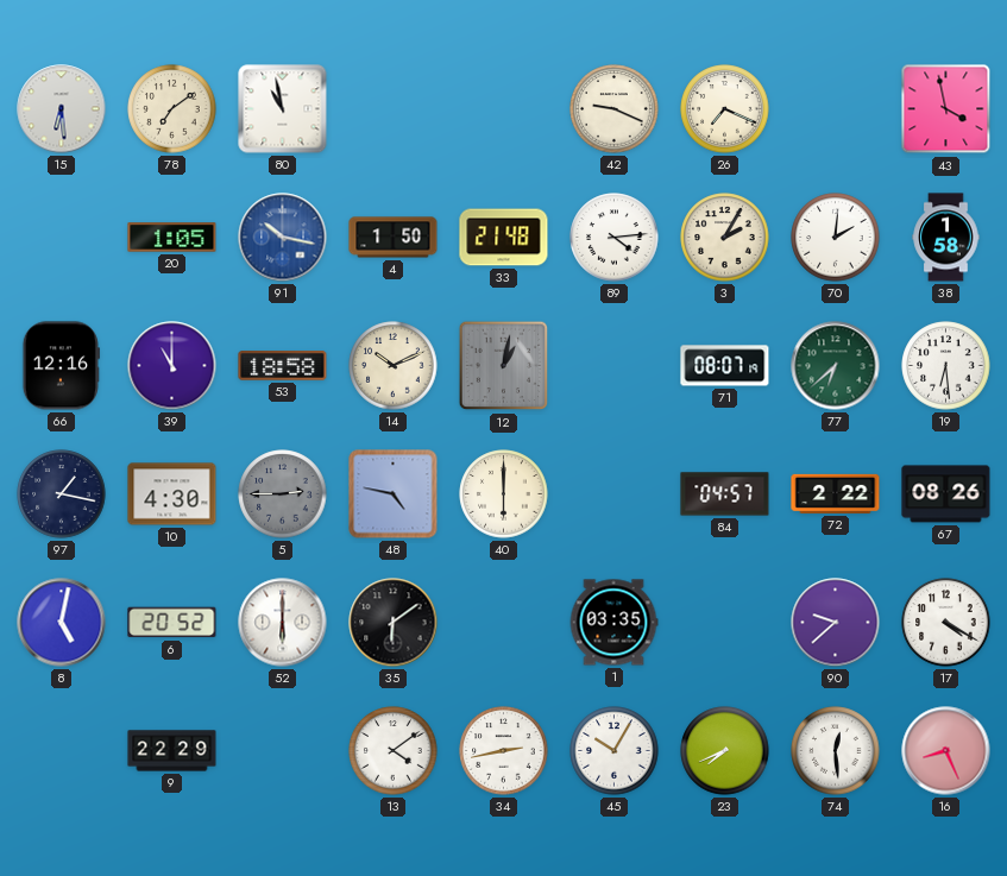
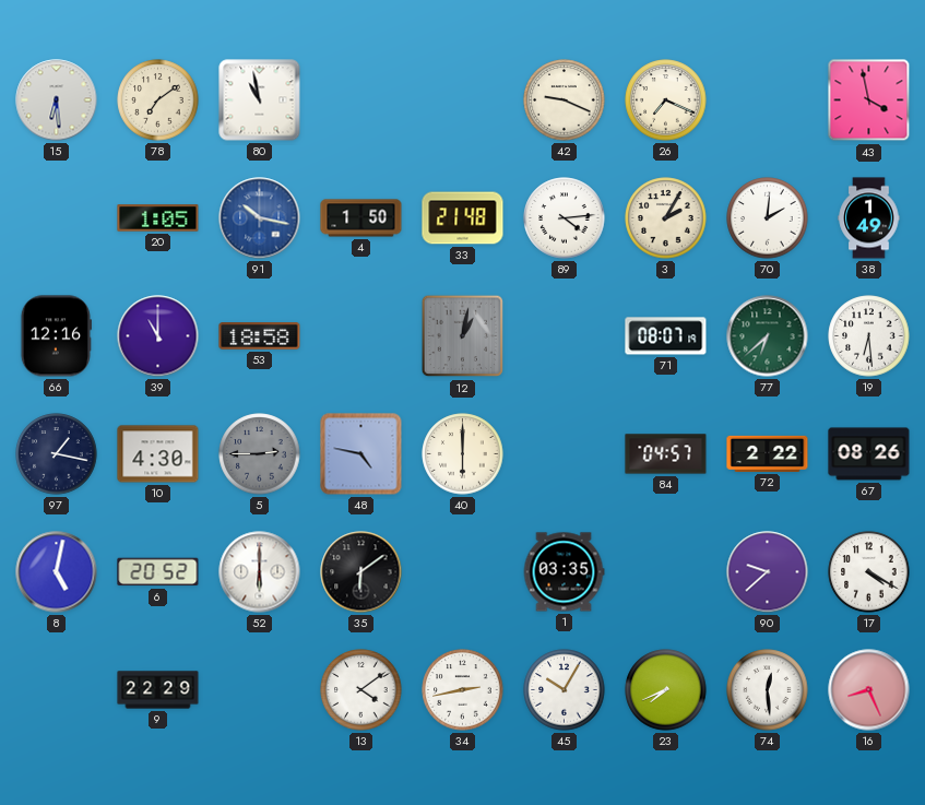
38: 1:58 -> 1:49 (869, 218)
14: 10:11 -> none (394, 366)
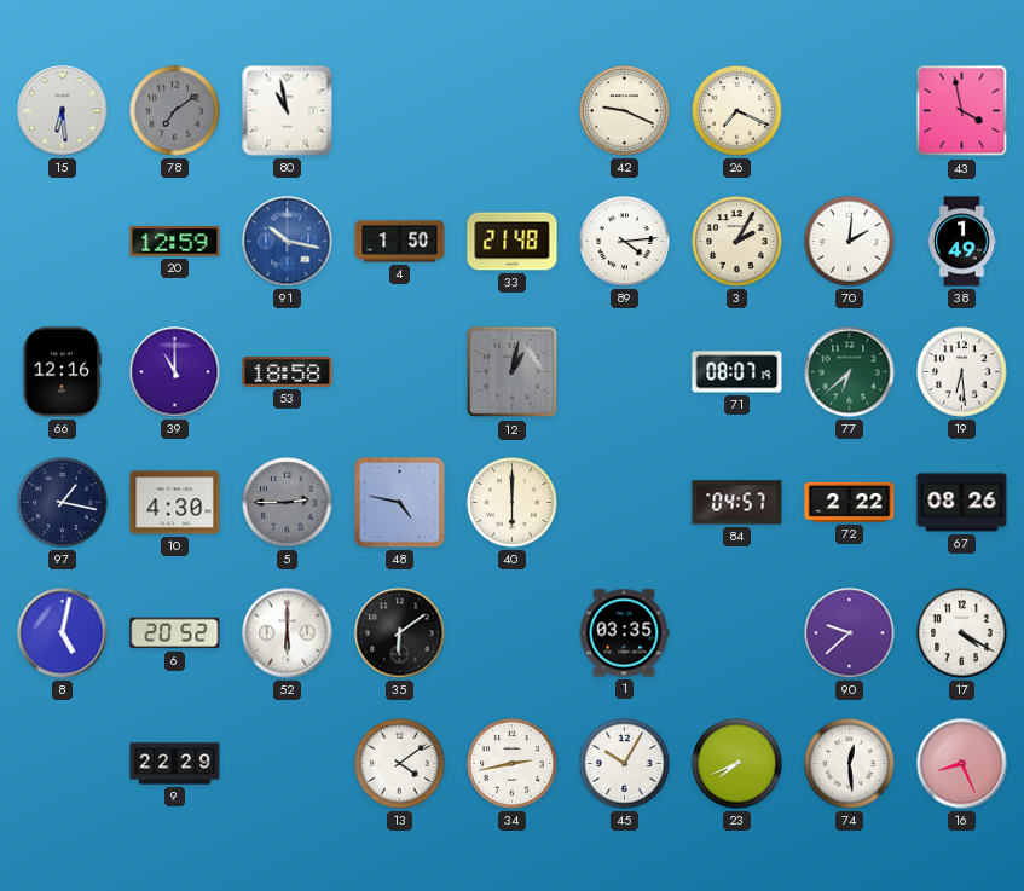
78 dial: cream -> grey (175, 111)
20: 1:05 -> 12:59 (175, 242)
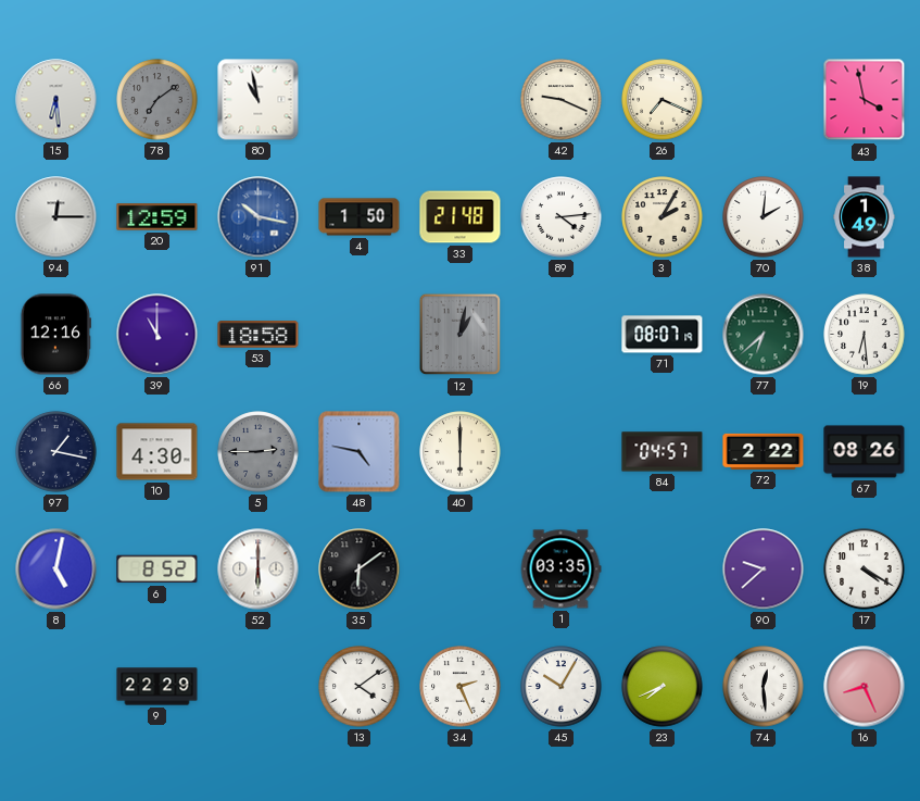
94: none -> 12:15 (56, 217)
6: 20:52 -> 8:52 (157, 570)
34: 2:43 -> 2:26 (461, 687)
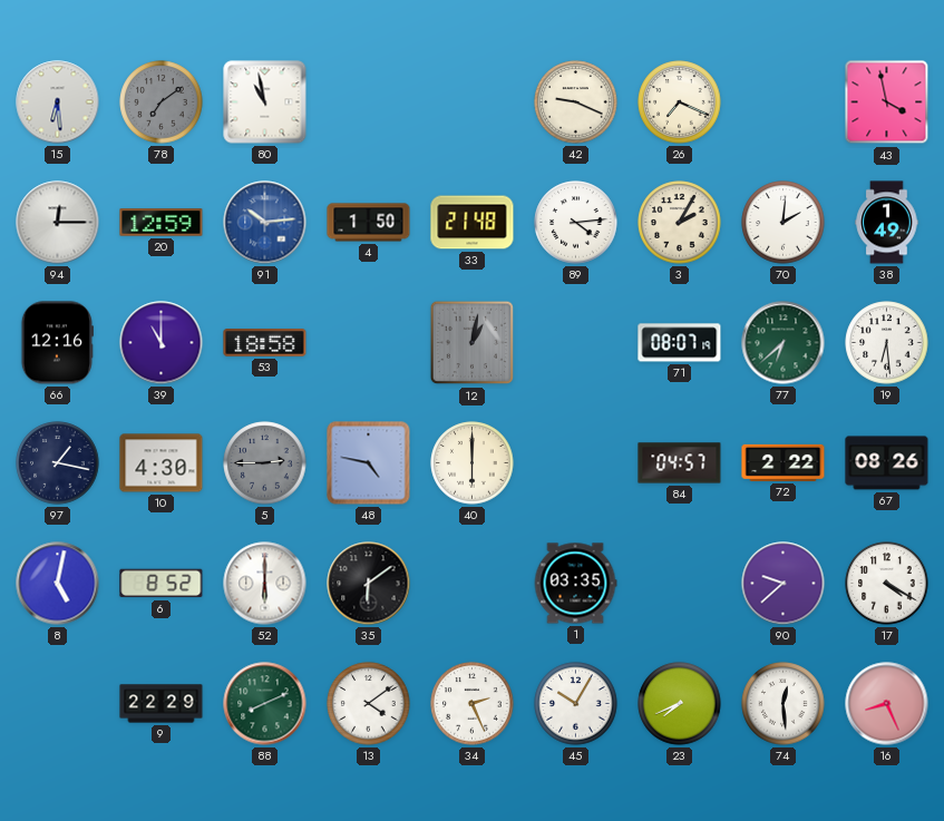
91: 10:17 -> 10:14 (265, 223)
88: none -> 8:11 (265, 704)
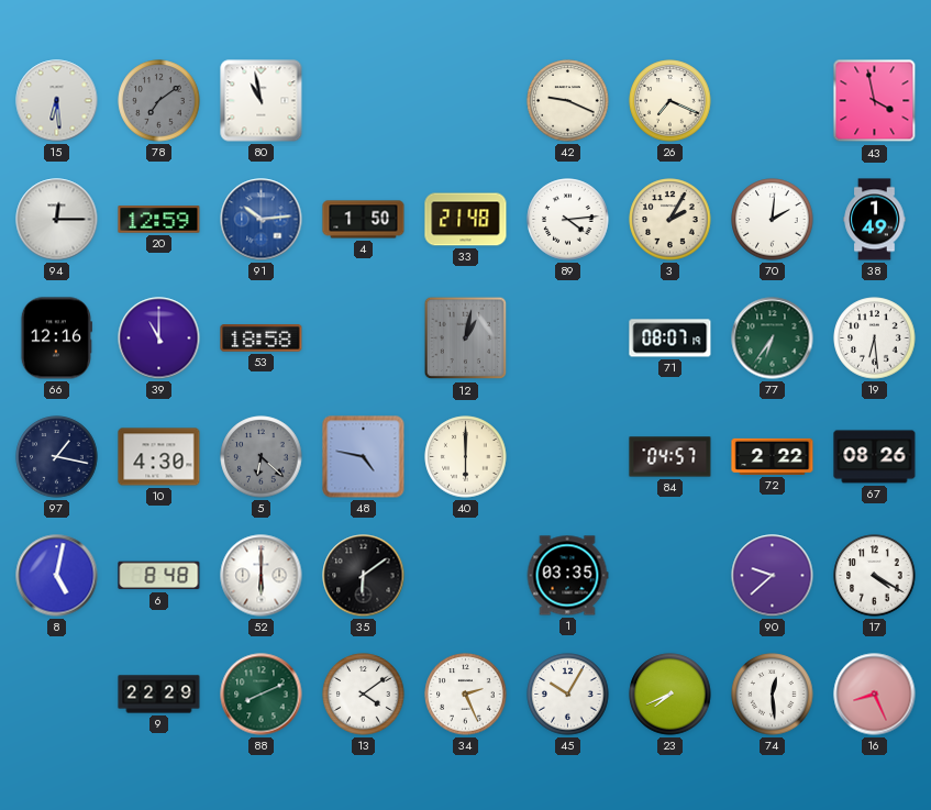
77: 6:38 -> 6:36 (773, 339)
5: 2:45 -> 6:22 (262, 457)
6: 8:52 -> 8:48 (159, 576)
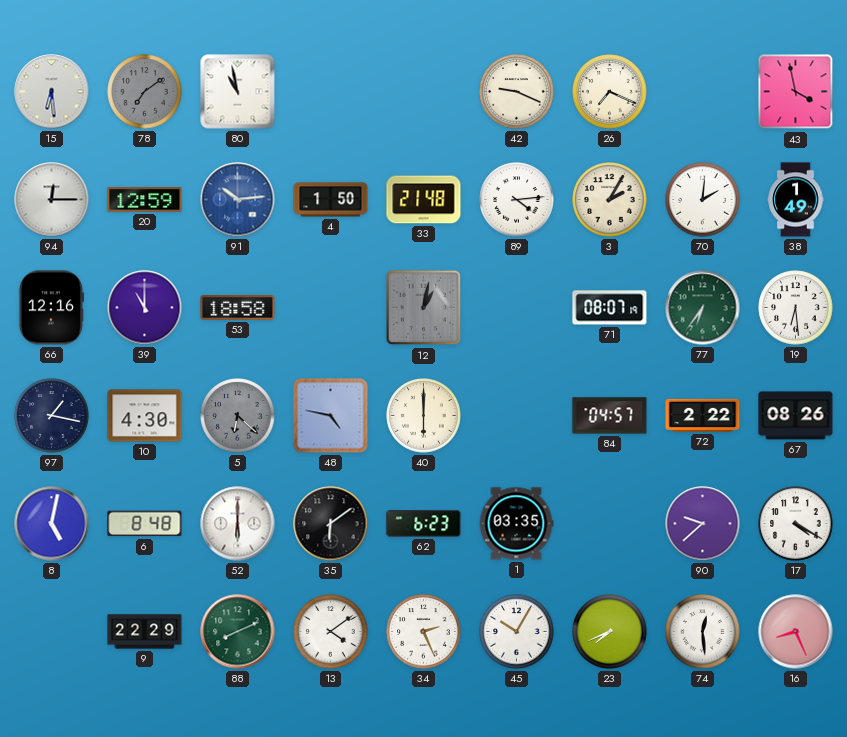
62: none -> 6:23 (424, 524)
